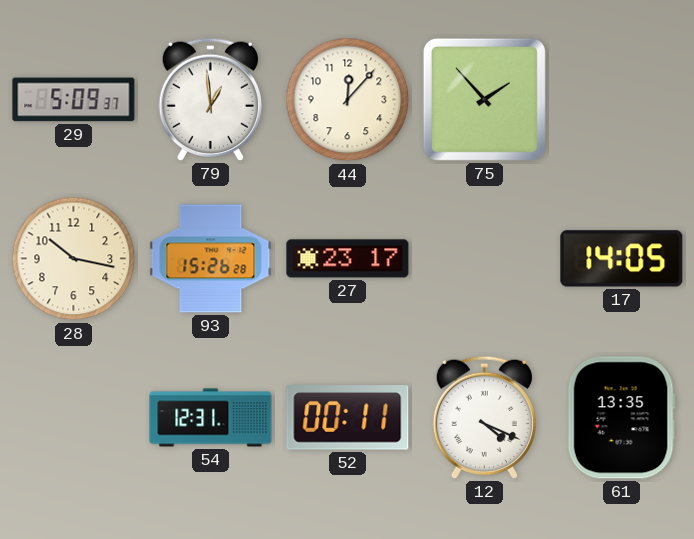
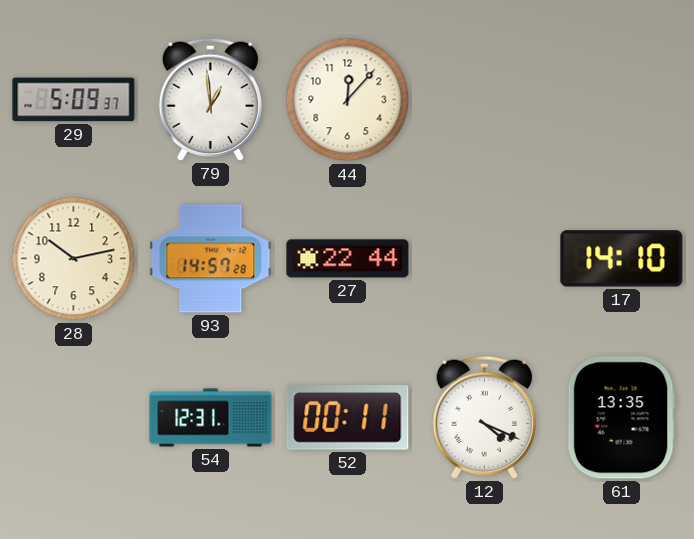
75: 1:53 -> none (484, 99)
28: 10:17 -> 10:13 (74, 259)
93: 15:26 -> 14:57 (211, 259)
27: 23:17 -> 22:44 (348, 259)
17: 14:05 -> 14:10 (622, 259)
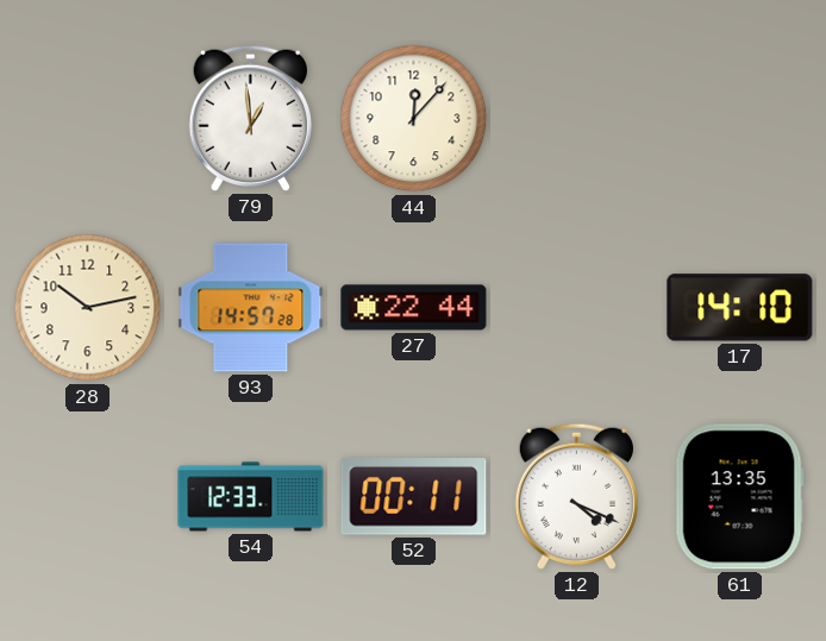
29: 5:09 -> none (74, 100)
54: 12:31 -> 12:33 (251, 497)
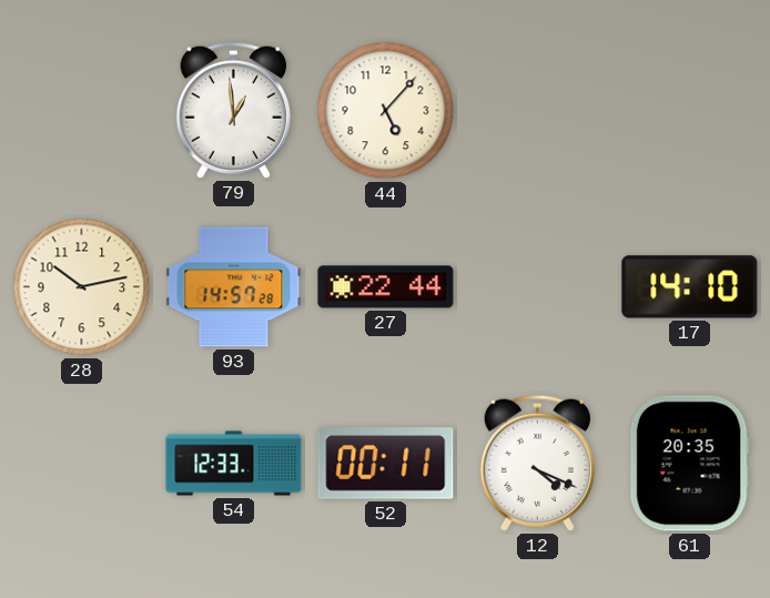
44: 12:07 -> 5:07 (386, 111)
61: 13:35 -> 20:35 (689, 464)
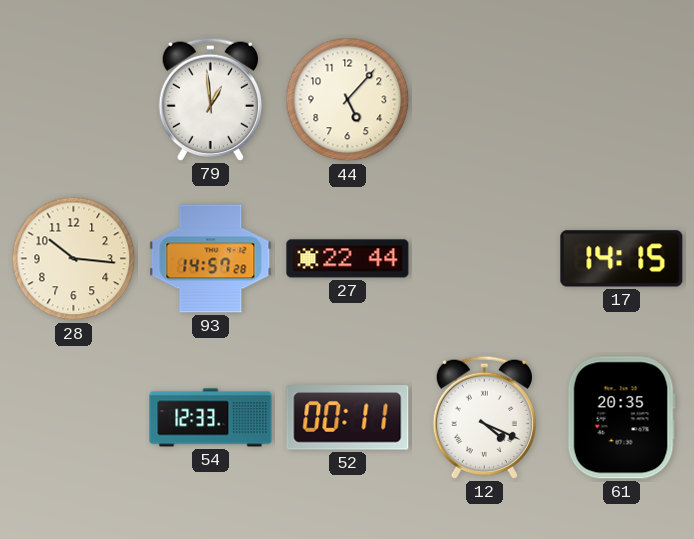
28: 10:13 -> 10:16 (74, 259)
17: 14:10 -> 14:15 (622, 259)
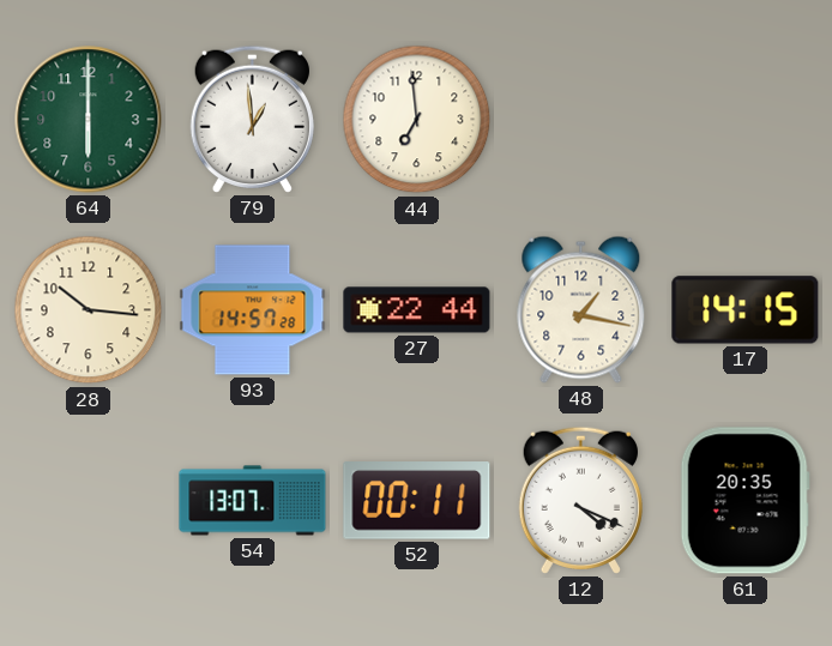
64: none -> 6:00 (89, 120)
44: 5:07 -> 6:59 (417, 120)
48: none -> 1:17 (581, 309)
54: 12:33 -> 13:07 (253, 501)
